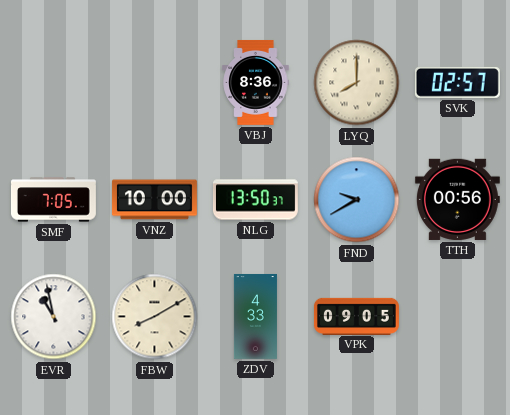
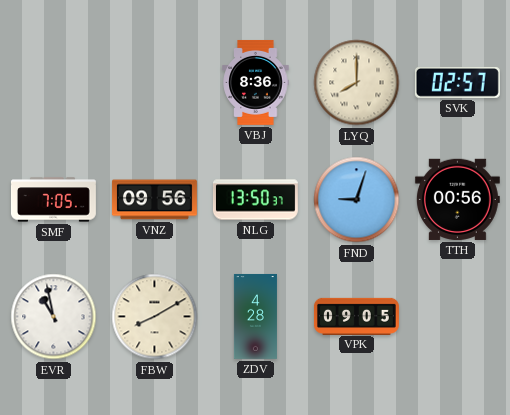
VNZ: 10:00 -> 09:56 (154, 200)
FND: 9:40 -> 9:03 (357, 200)
ZDV: 4:33 -> 4:28 (255, 316)
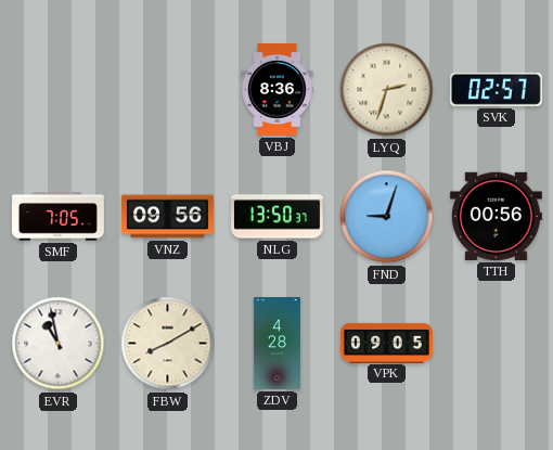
LYQ: 8:00 -> 2:33 (387, 90)
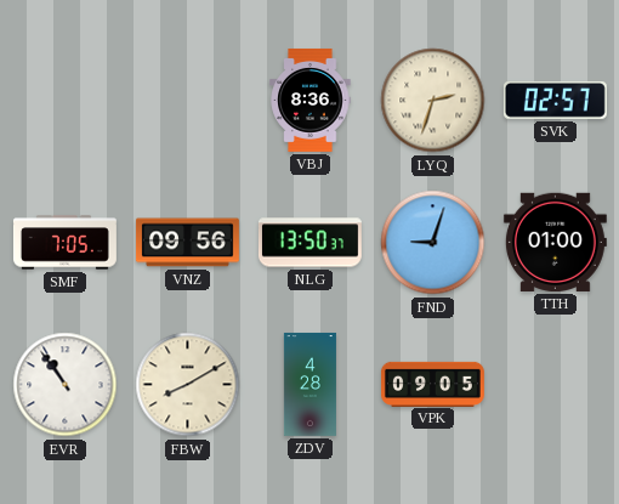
TTH: 00:56 -> 01:00 (555, 242)
EVR: 10:58 -> 10:54 (66, 385)
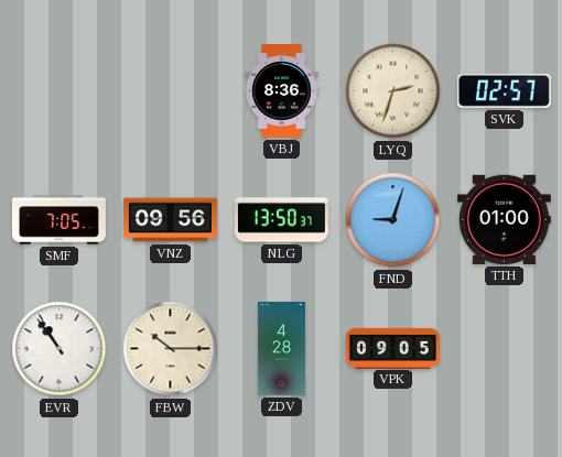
FBW: 8:10 -> 10:15 (171, 349)
